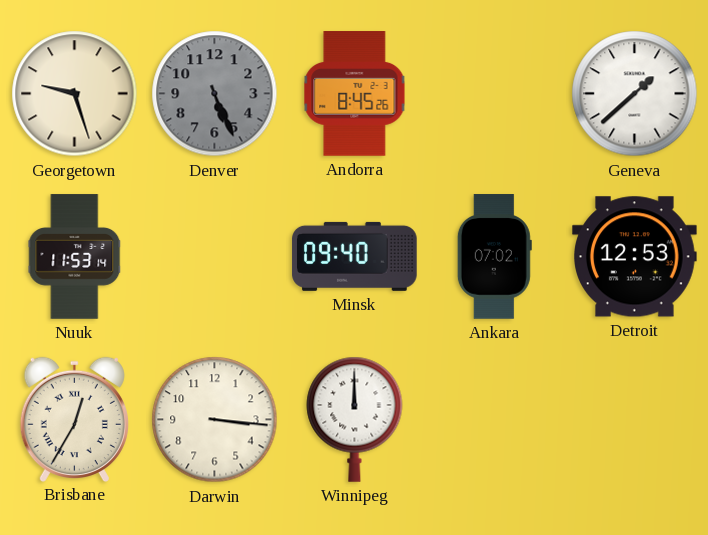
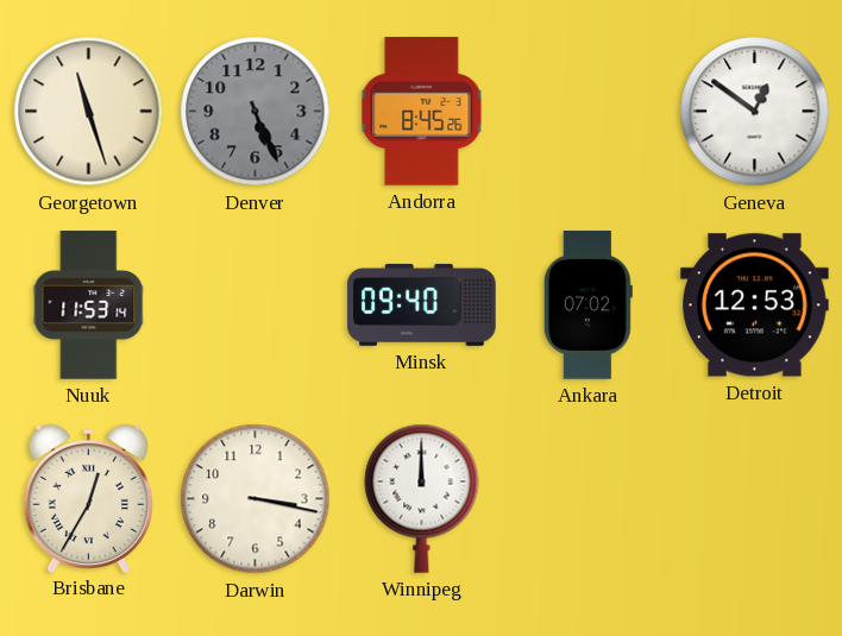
Georgetown: 9:27 -> 11:27 (89, 112)
Geneva: 1:38 -> 12:51 (755, 112)
Darwin: 3:16 -> 3:17 (256, 499)
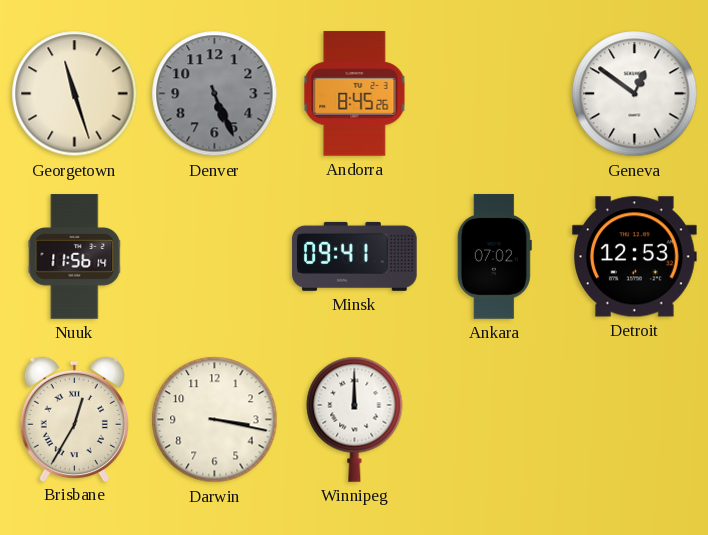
Nuuk: 11:53 -> 11:56 (75, 257)
Minsk: 09:40 -> 09:41 (355, 256)
